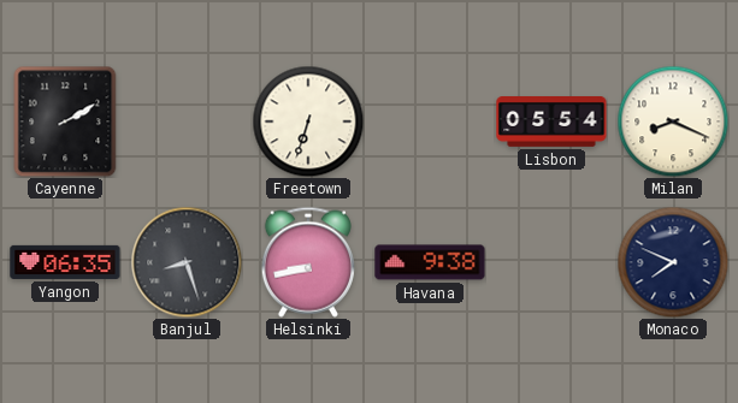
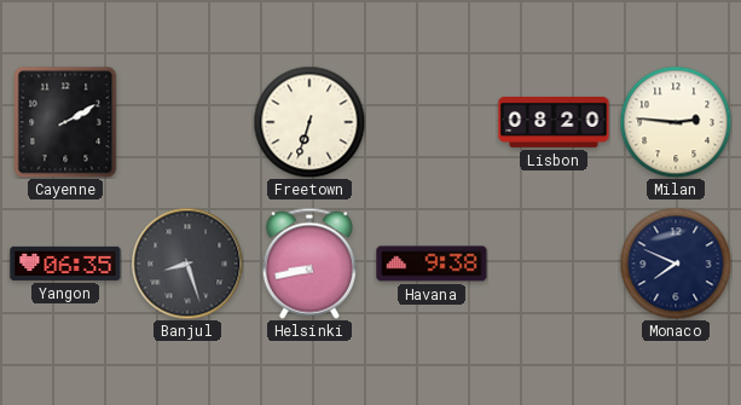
Lisbon: 05:54 -> 08:20 (554, 123)
Milan: 8:19 -> 2:46 (676, 122)
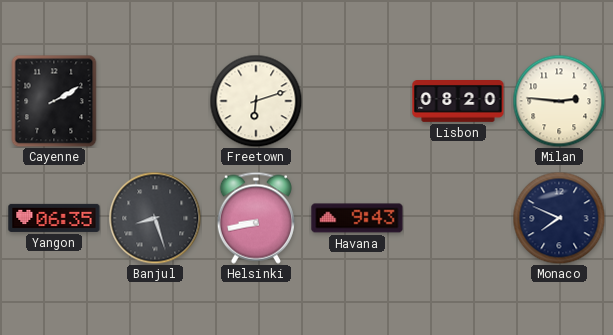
Freetown: 6:33 -> 6:12 (256, 101)
Havana: 9:38 -> 9:43 (357, 218)
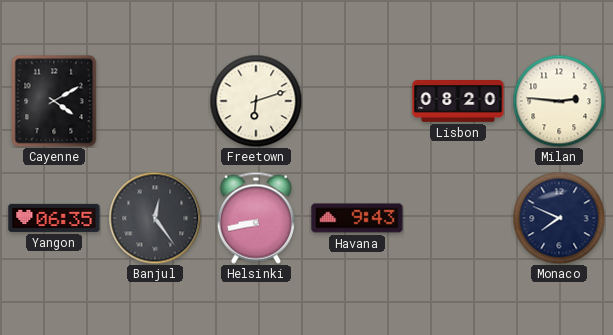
Cayenne: 2:10 -> 4:10 (54, 101)
Banjul: 8:27 -> 12:24 (155, 218)
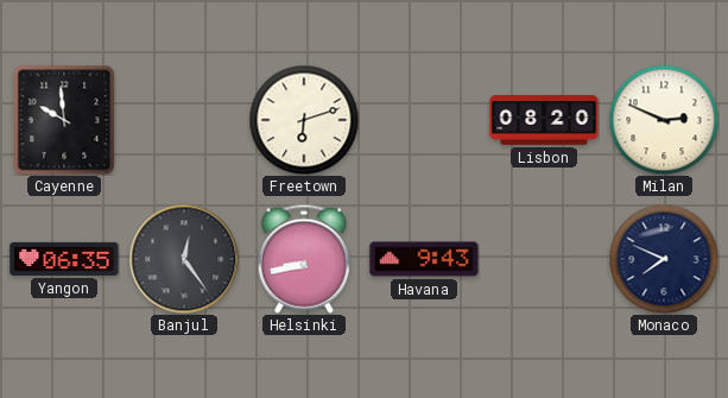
Cayenne: 4:10 -> 9:59 (64, 120)
Milan: 2:46 -> 2:49 (664, 120)
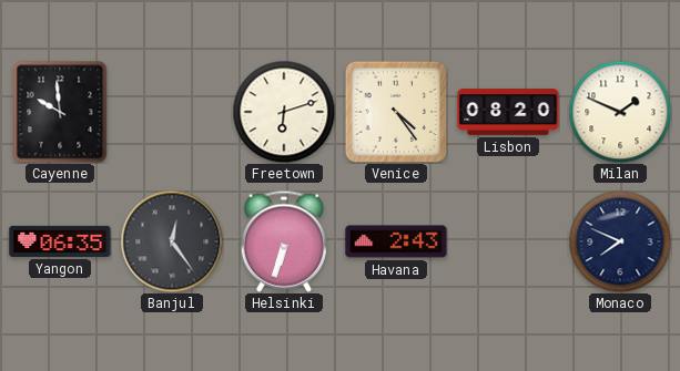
Venice: none -> 4:24 (396, 112)
Milan: 2:49 -> 1:49 (620, 112)
Helsinki: 8:43 -> 6:33 (284, 241)
Havana: 9:43 -> 2:43 (396, 241)
